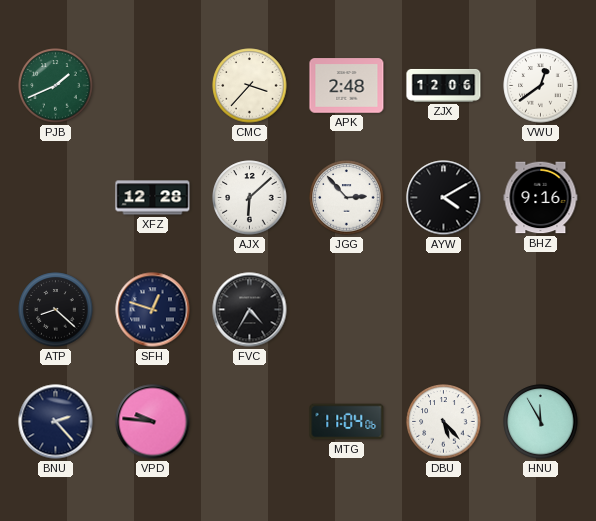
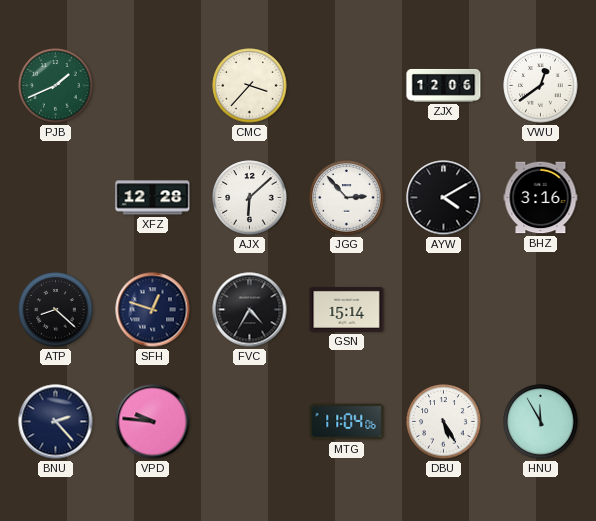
APK: 2:48 -> none (347, 86)
BHZ: 9:16 -> 3:16 (541, 198)
GSN: none -> 15:14 (347, 309)
DBU: 5:23 -> 5:25 (444, 422)
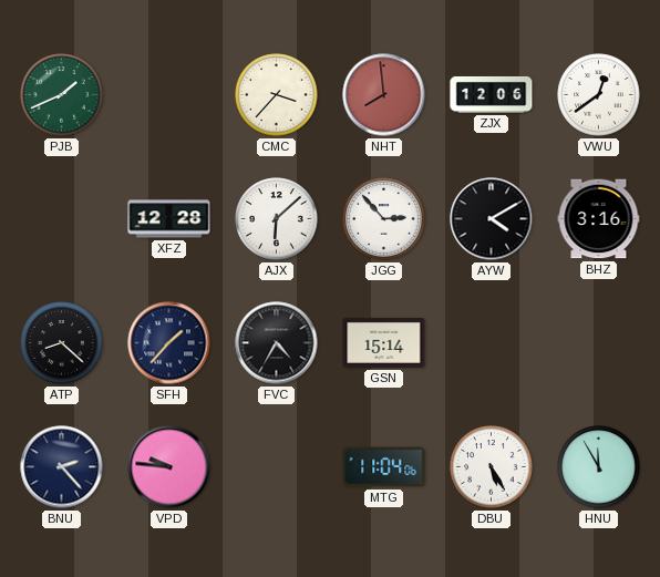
NHT: none -> 7:59 (384, 95)
SFH: 12:48 -> 1:37 (169, 343)
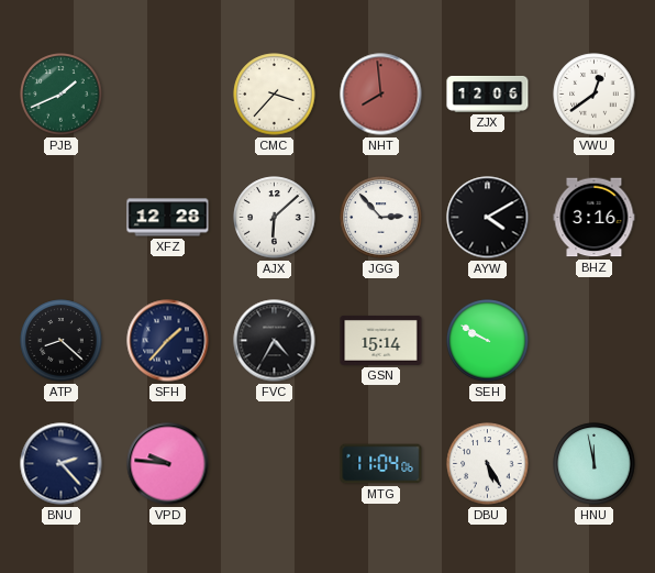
SEH: none -> 9:50 (488, 341)
HNU: 11:55 -> 11:58 (595, 464)
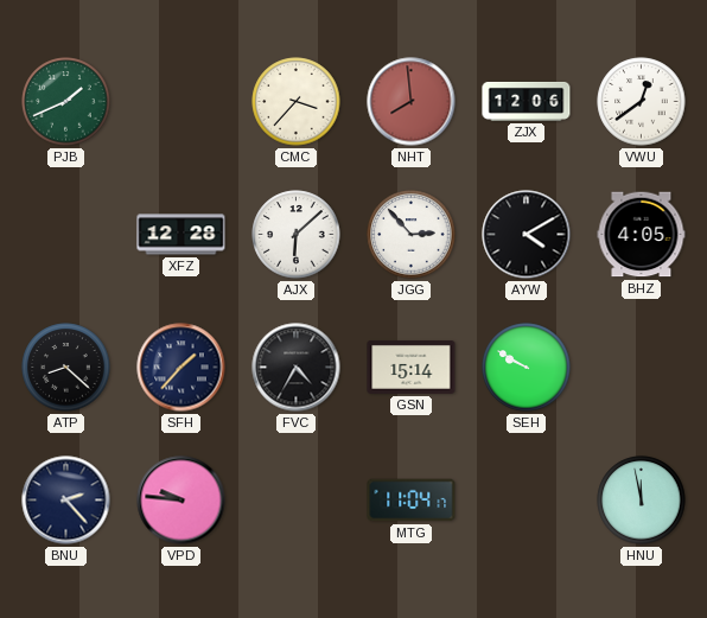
BHZ: 3:16 -> 4:05 (642, 235)
MTG: 11:04:06 -> 11:04:17 (412, 501)
DBU: 5:25 -> none (488, 464)
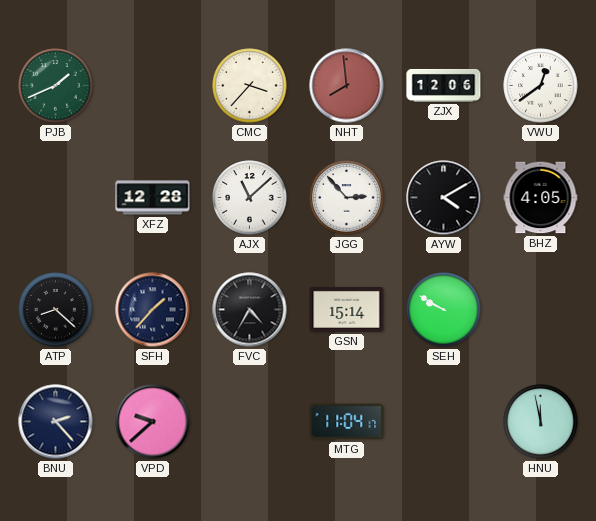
AJX: 6:08 -> 11:08 (250, 198)
VPD: 9:46 -> 9:38 (153, 422)
